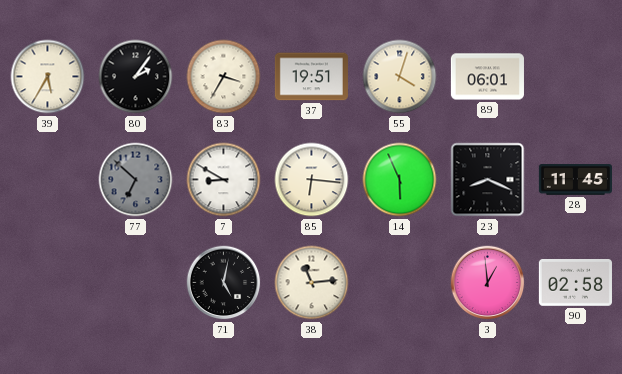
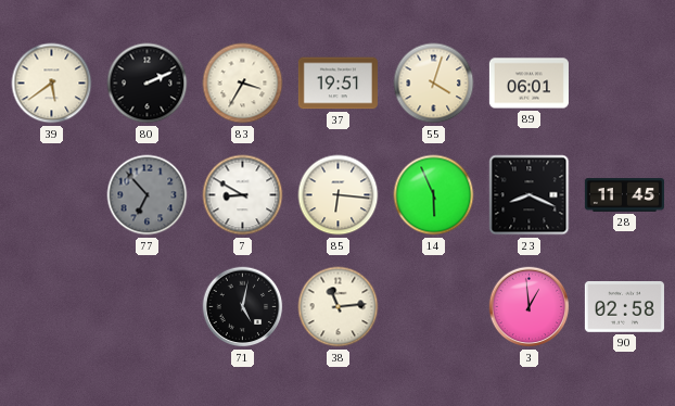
39: 5:35 -> 5:39 (52, 84)
80: 2:06 -> 2:11 (148, 84)
77: 6:52 -> 6:53 (148, 195)
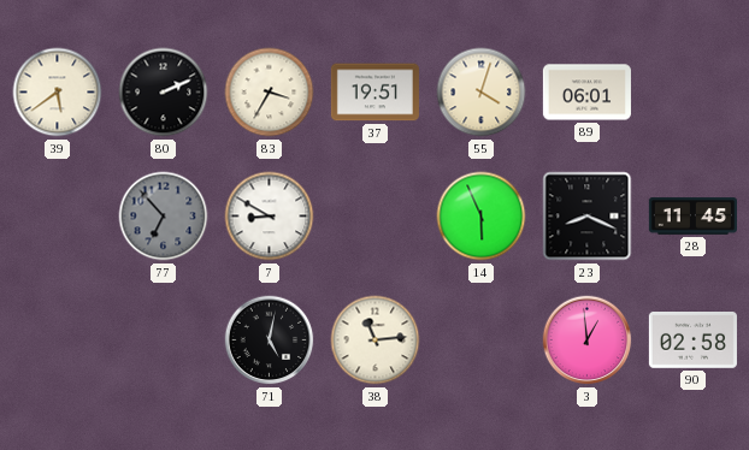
85: 6:16 -> none (339, 195)
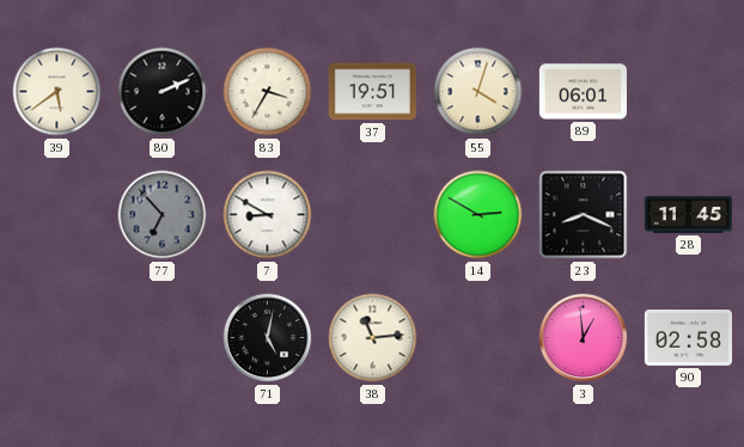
14: 5:56 -> 2:50 (478, 215)
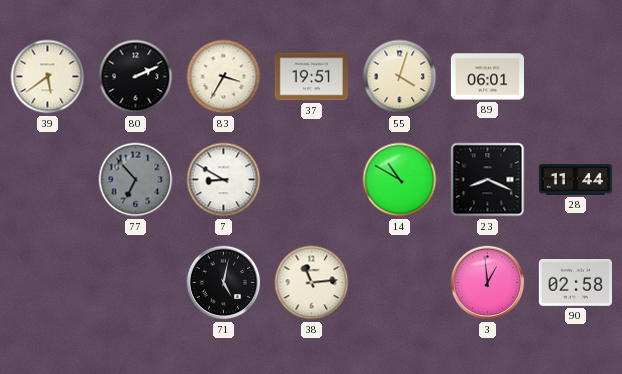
14: 2:50 -> 10:50 (400, 180)
28: 11:45 -> 11:44 (575, 180)
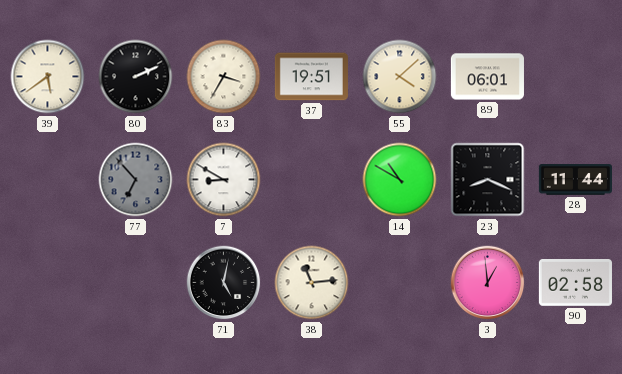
55: 4:03 -> 4:08 (400, 77)
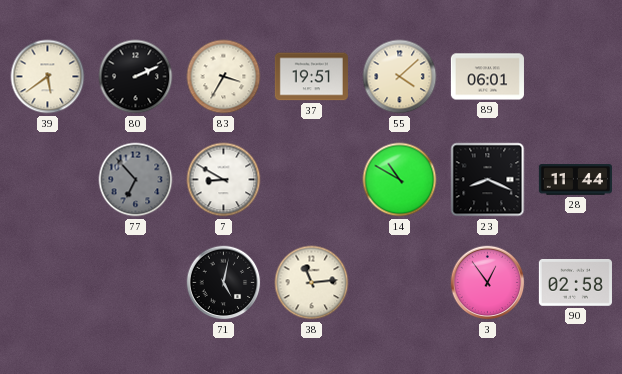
3: 12:59 -> 12:54 (488, 283)
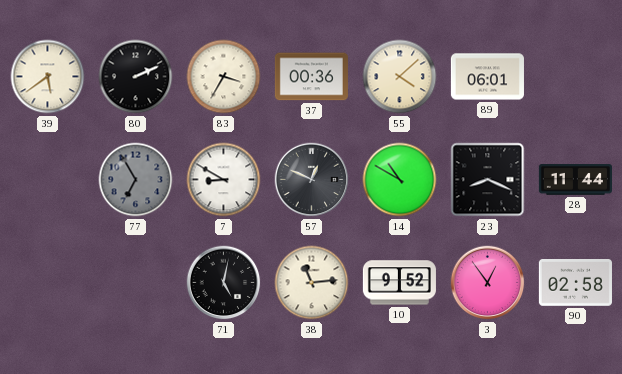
37: 19:51 -> 00:36 (311, 77)
77: 6:53 -> 6:55 (136, 180)
57: none -> 12:49 (312, 180)
10: none -> 9:52 (399, 283)
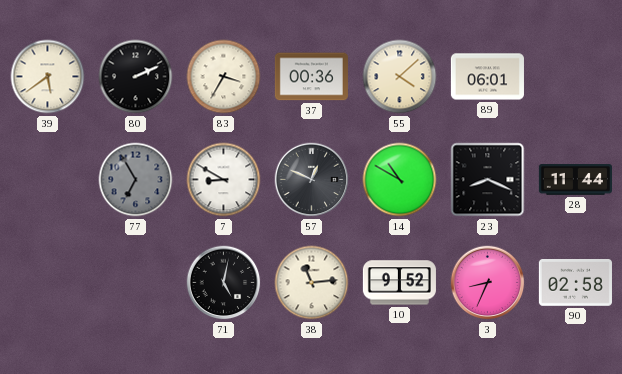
3: 12:54 -> 8:34 (488, 283)
